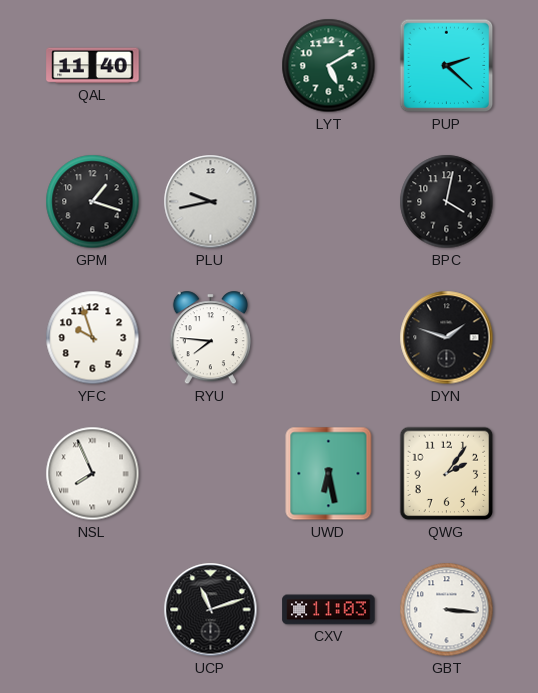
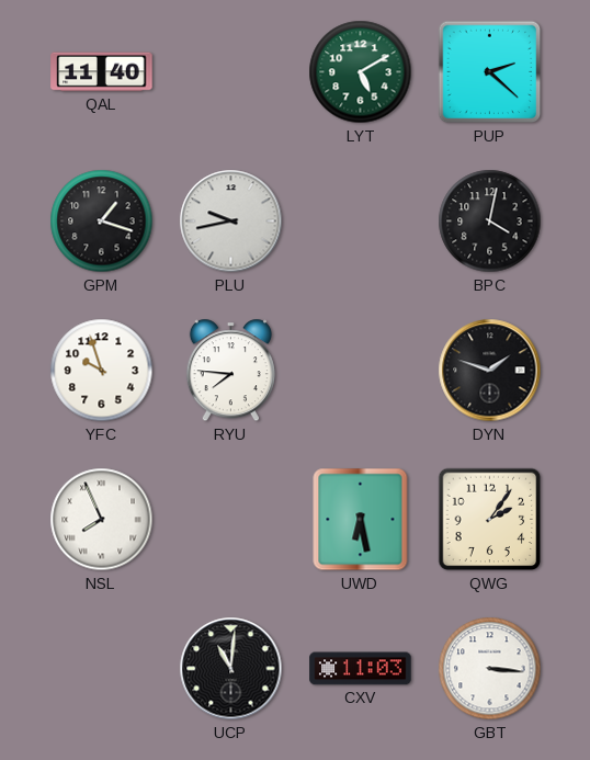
UCP: 11:12 -> 11:01 (231, 669)
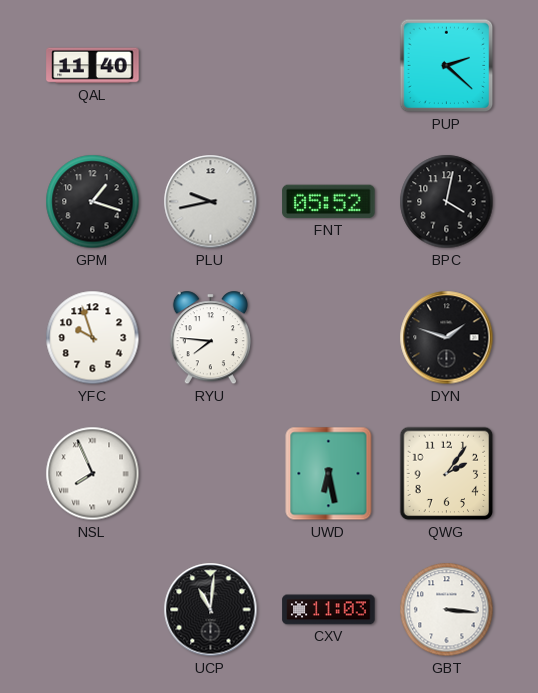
LYT: 5:10 -> none (361, 72)
FNT: none -> 05:52 (329, 202)
